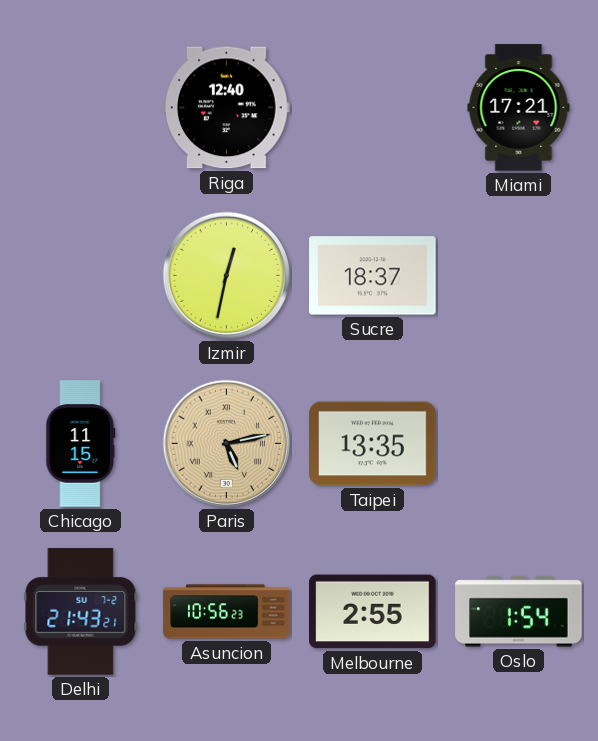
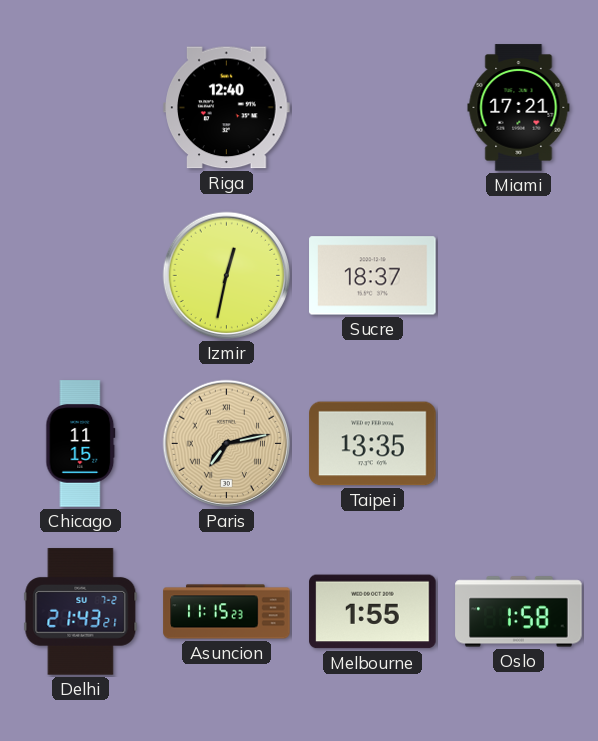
Paris: 5:13 -> 7:13 (227, 444)
Asuncion: 10:56 -> 11:15 (227, 612)
Melbourne: 2:55 -> 1:55 (373, 612)
Oslo: 1:54 -> 1:58 (519, 612)
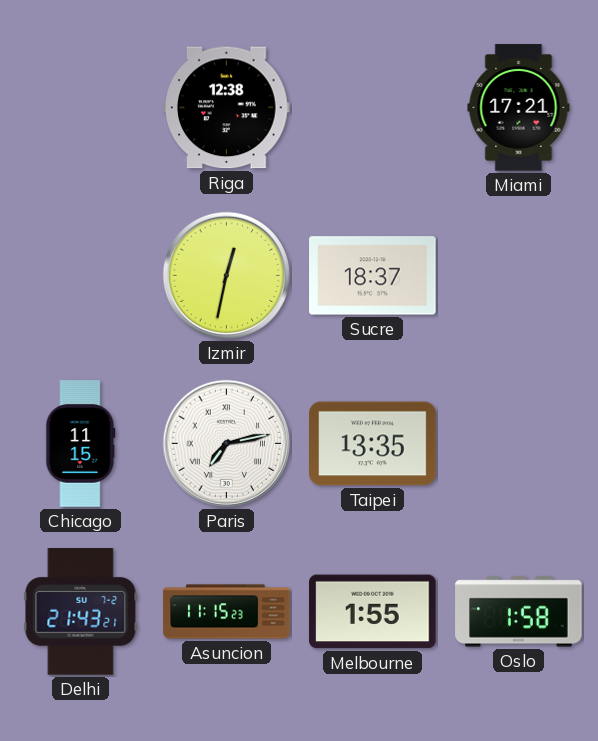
Riga: 12:40 -> 12:38 (227, 108)
Paris dial: champagne -> white (227, 444)
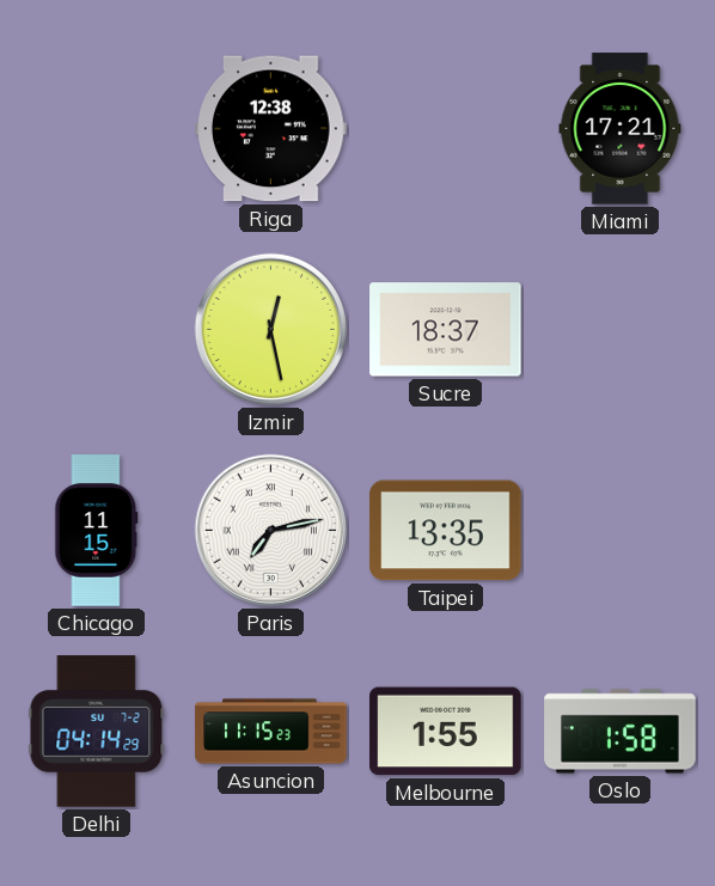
Izmir: 12:32 -> 12:28 (271, 330)
Delhi: 21:43 -> 04:14 (97, 732)
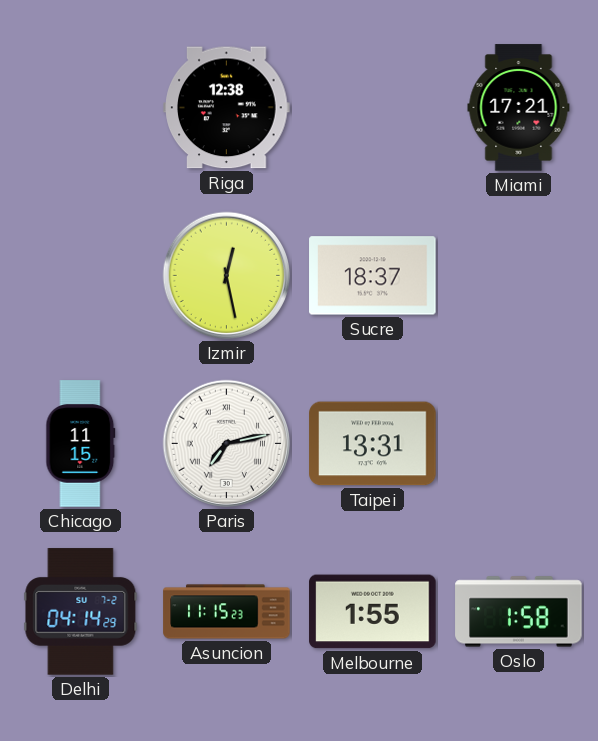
Taipei: 13:35 -> 13:31 (373, 444)
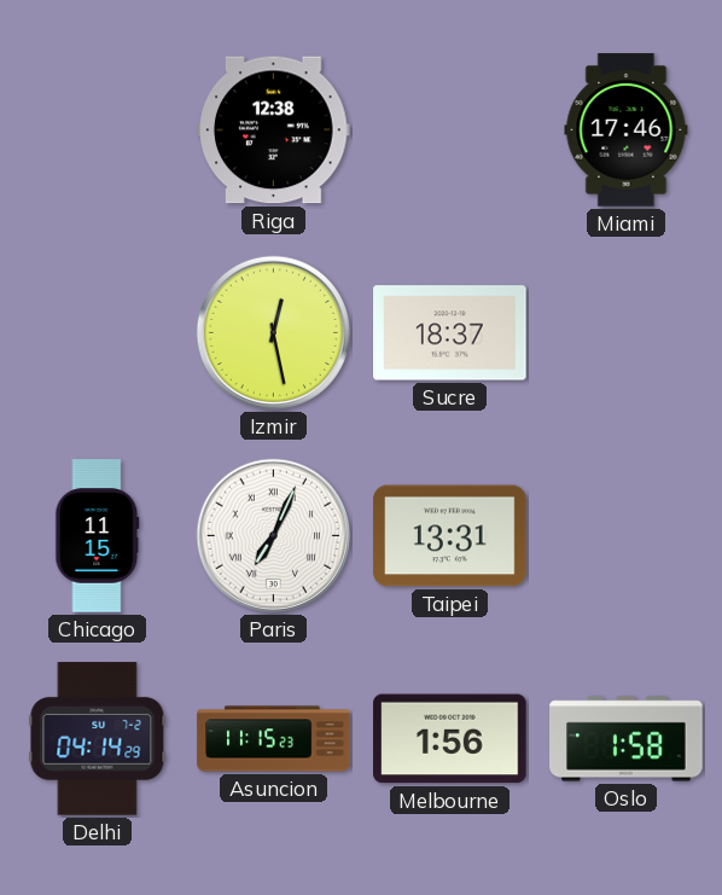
Miami: 17:21 -> 17:46 (627, 130)
Paris: 7:13 -> 7:04 (274, 536)
Melbourne: 1:55 -> 1:56 (450, 739)
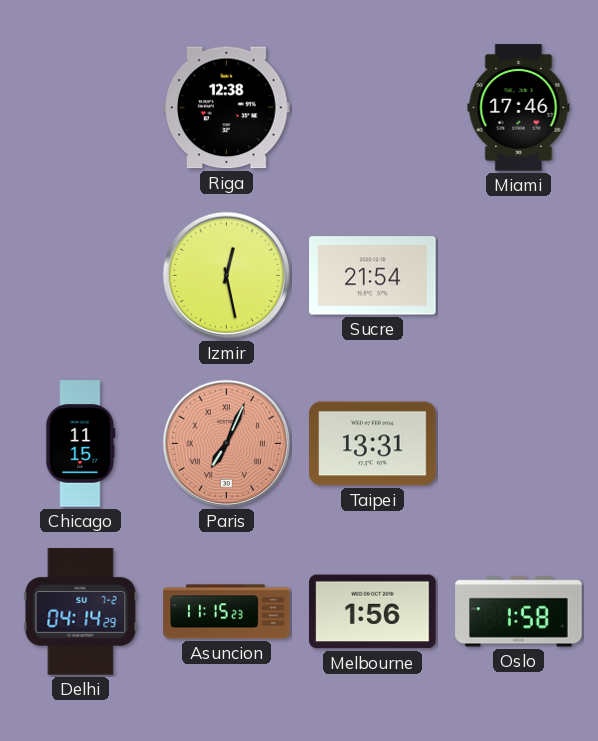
Sucre: 18:37 -> 21:54 (373, 276)
Paris dial: white -> salmon (227, 444)
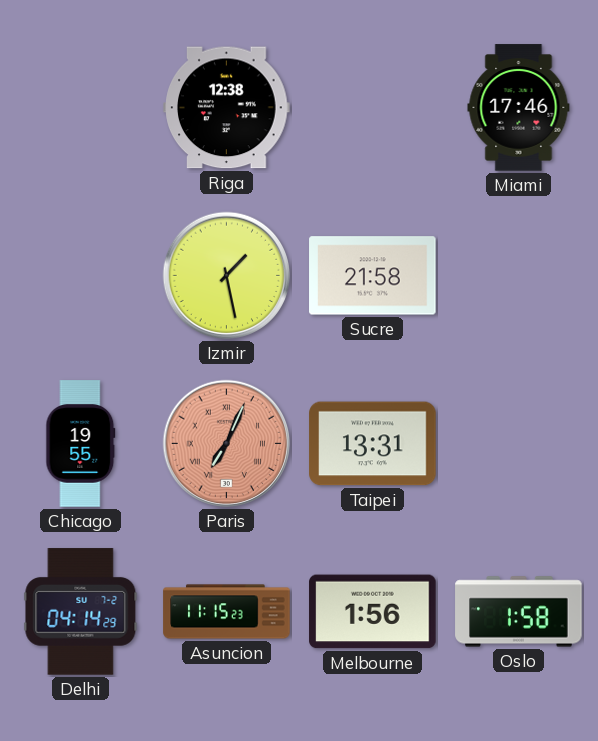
Izmir: 12:28 -> 1:28 (227, 276)
Sucre: 21:54 -> 21:58 (373, 276)
Chicago: 11:15 -> 19:55 (81, 444)
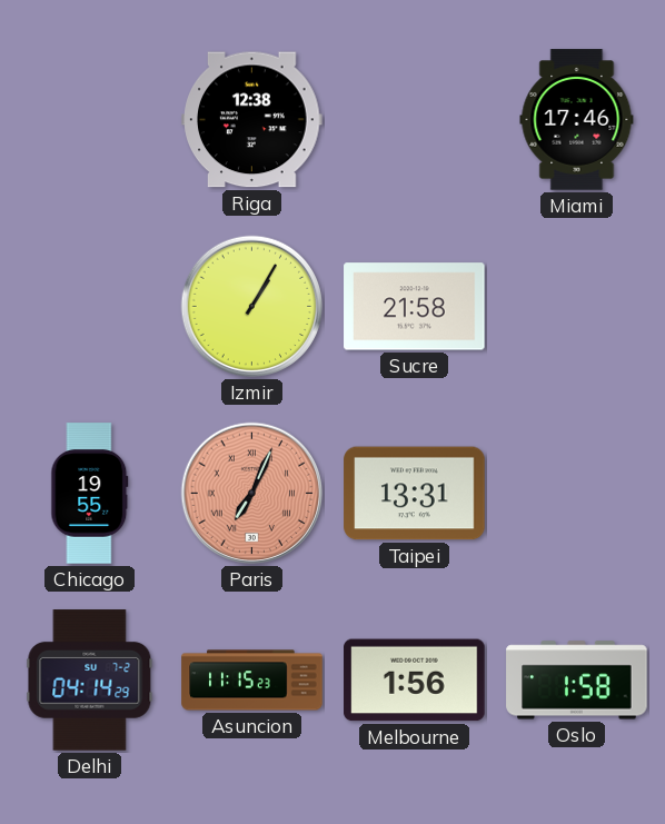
Izmir: 1:28 -> 1:05 (252, 307)
